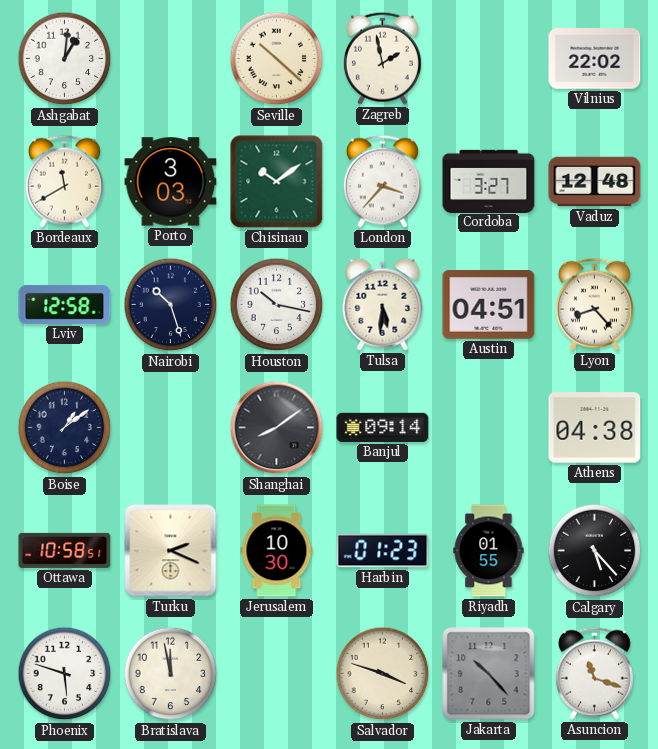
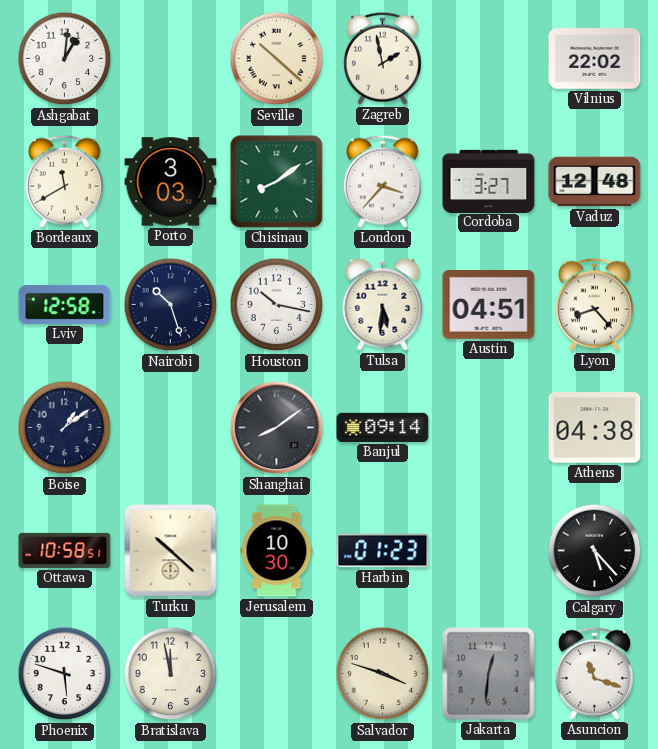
Chisinau: 10:09 -> 8:09 (277, 182)
Turku: 2:19 -> 10:22 (171, 551)
Riyadh: 01:55 -> none (489, 551)
Jakarta: 10:23 -> 12:31 (489, 674)
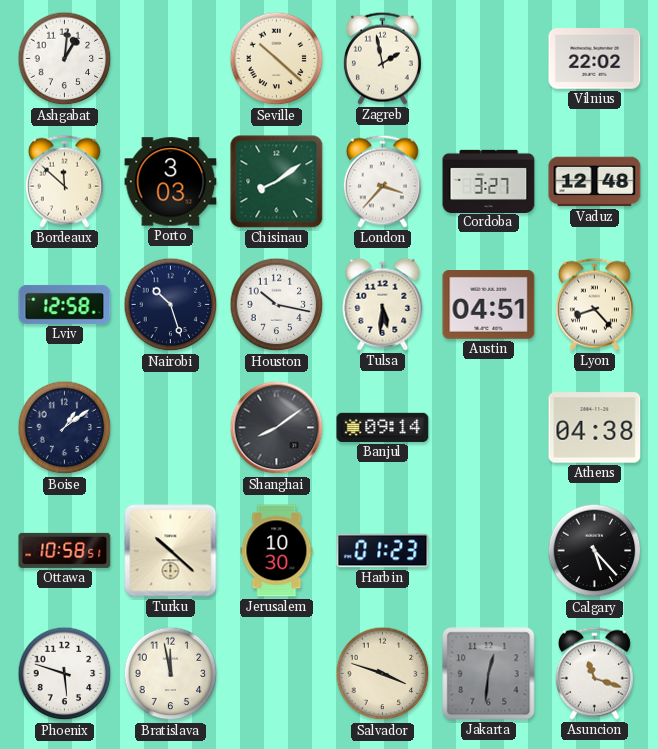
Bordeaux: 11:40 -> 11:52 (64, 181)
